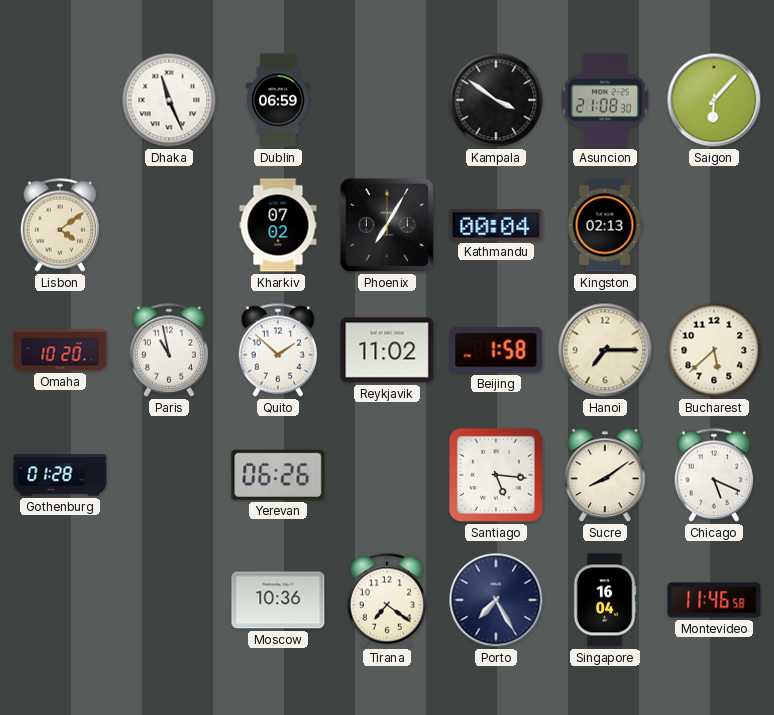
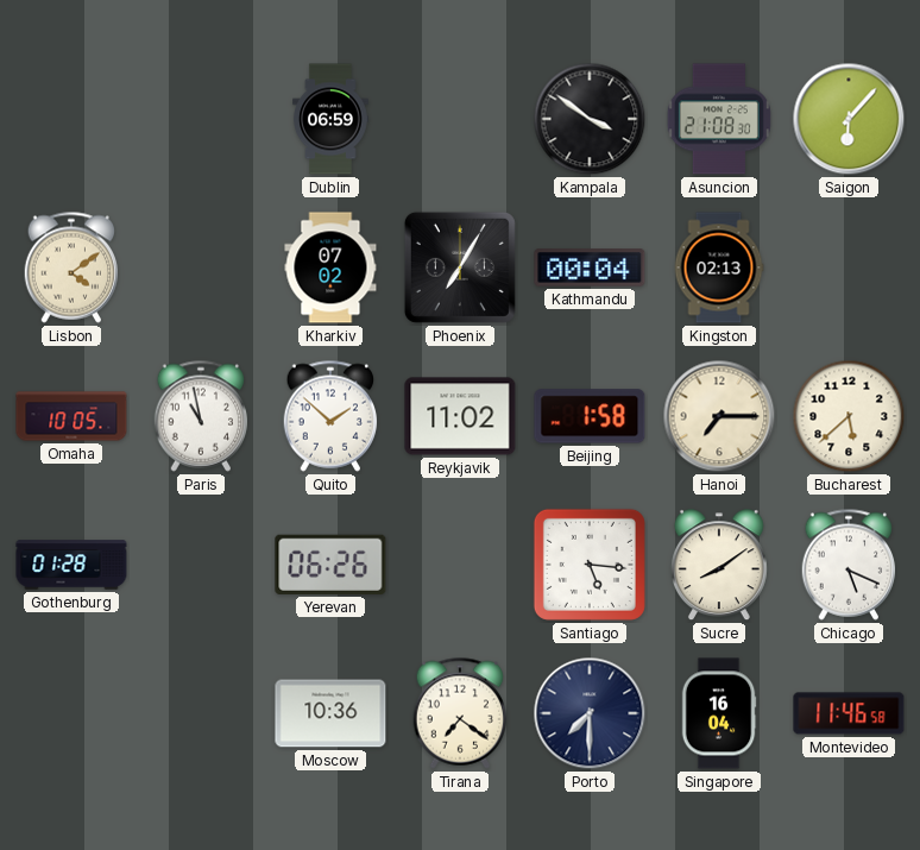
Dhaka: 11:26 -> none (169, 100)
Omaha: 10:20 -> 10:05 (71, 416)
Porto: 7:25 -> 7:30 (590, 713)
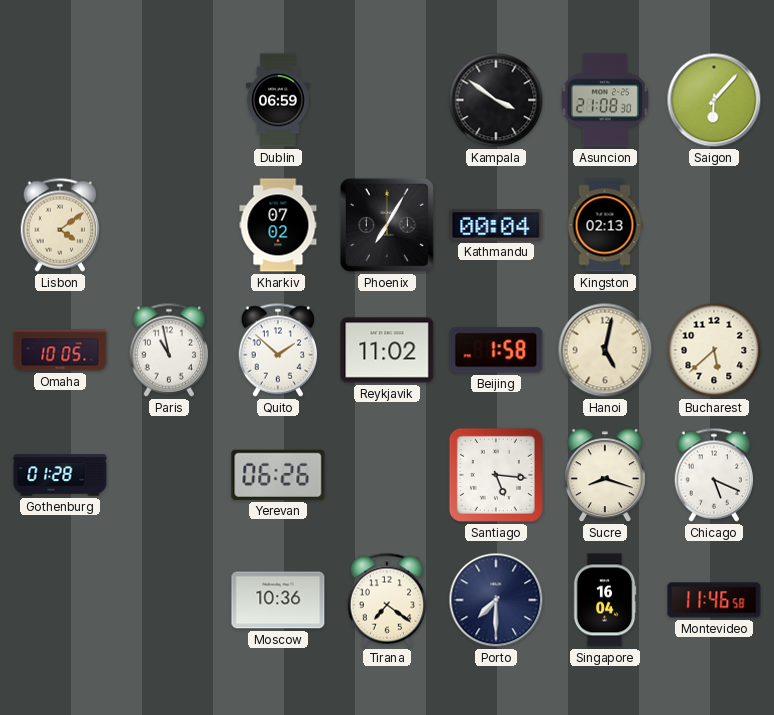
Hanoi: 7:15 -> 5:02 (605, 350)
Sucre: 8:09 -> 8:18 (605, 476)
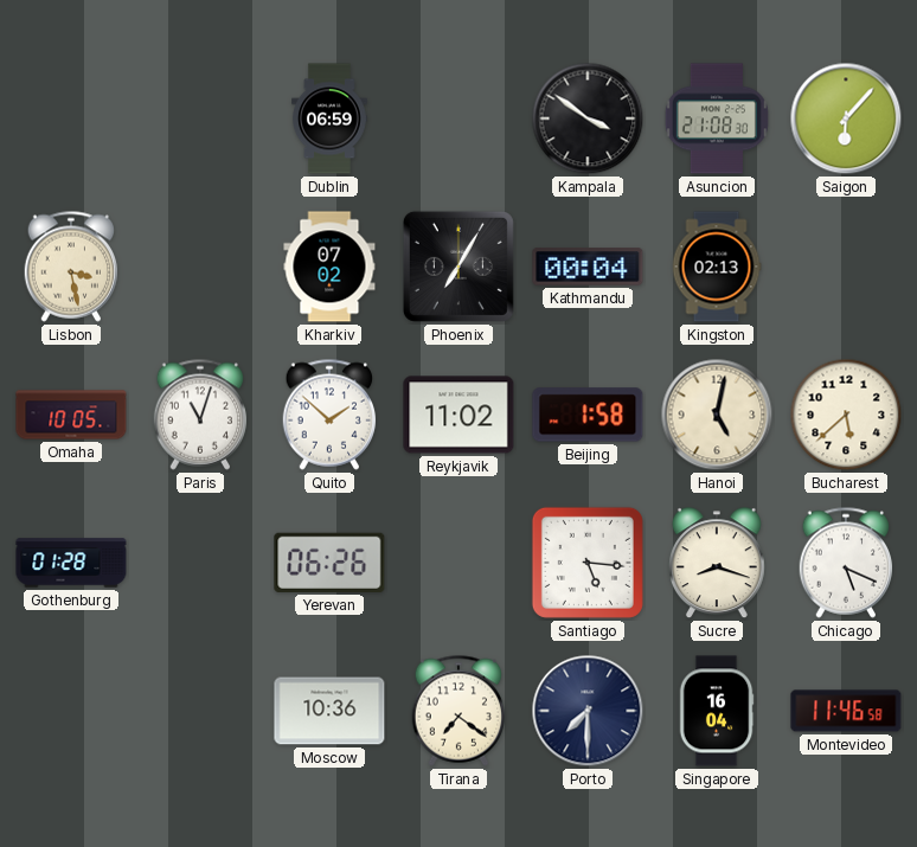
Lisbon: 4:09 -> 3:28 (71, 267)
Paris: 10:58 -> 11:03 (200, 415)
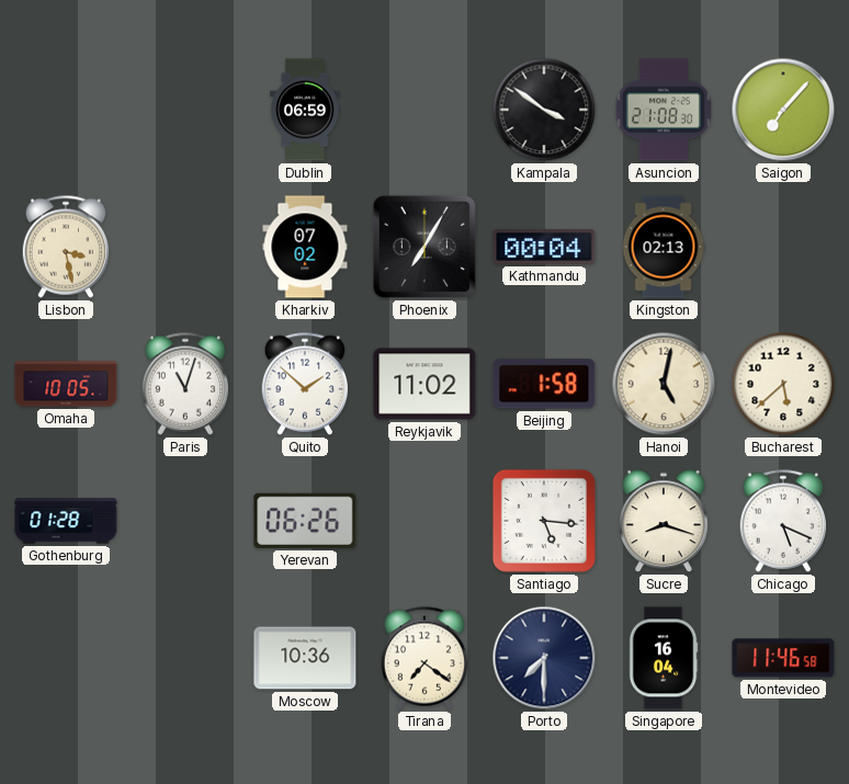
Saigon: 6:07 -> 7:07 (783, 110)
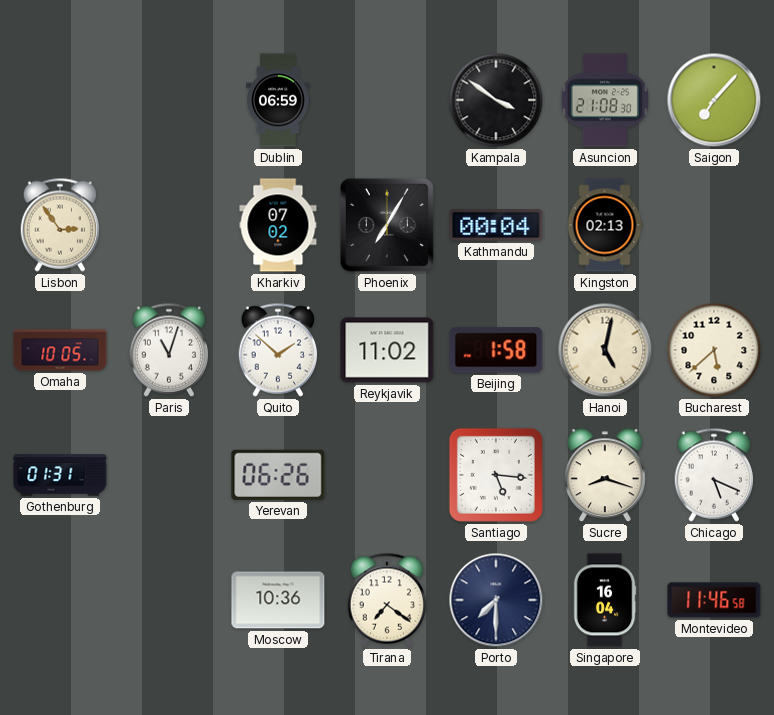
Lisbon: 3:28 -> 2:54 (60, 225)
Gothenburg: 01:28 -> 01:31 (60, 475)
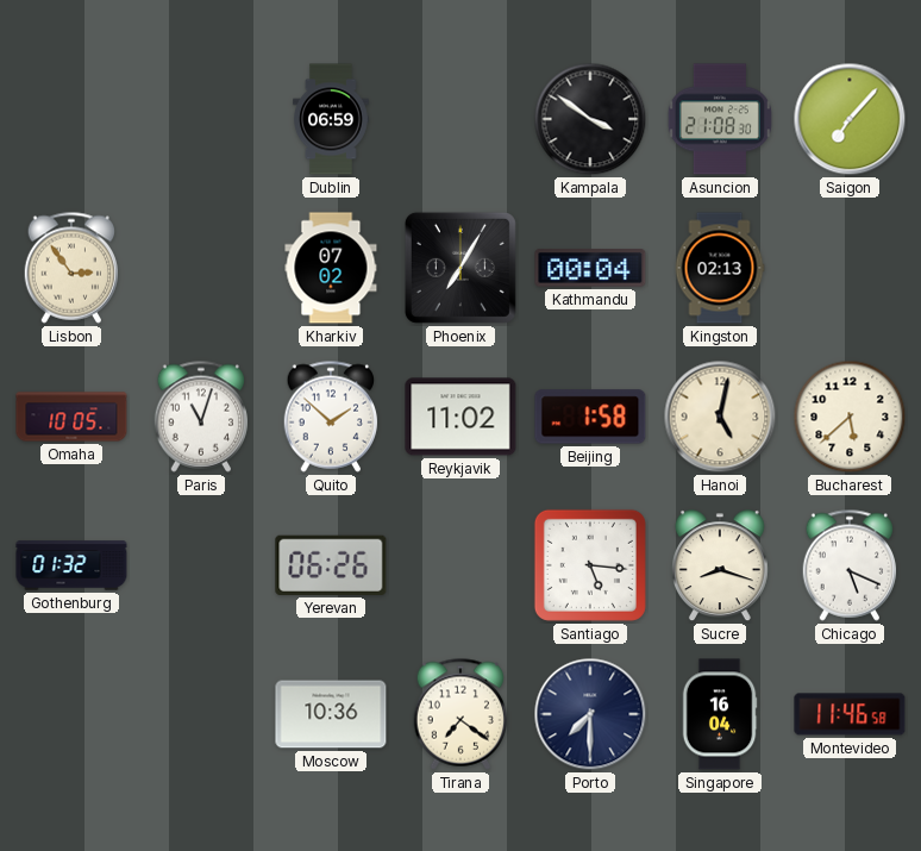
Gothenburg: 01:31 -> 01:32 (71, 565)
